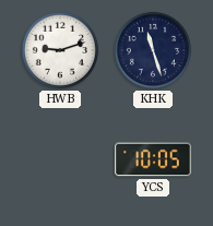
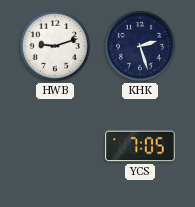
KHK: 11:27 -> 2:27 (140, 46)
YCS: 10:05 -> 7:05 (140, 146)
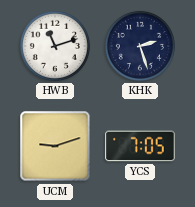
HWB: 9:12 -> 11:12 (55, 46)
UCM: none -> 9:12 (55, 146)
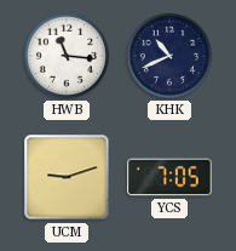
HWB: 11:12 -> 11:16 (67, 56)
KHK: 2:27 -> 10:41 (169, 56)
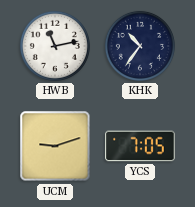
HWB: 11:16 -> 11:13 (55, 46)
KHK: 10:41 -> 10:36 (140, 46)
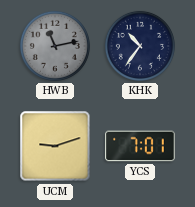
HWB dial: white -> grey (55, 46)
YCS: 7:05 -> 7:01 (140, 146)
